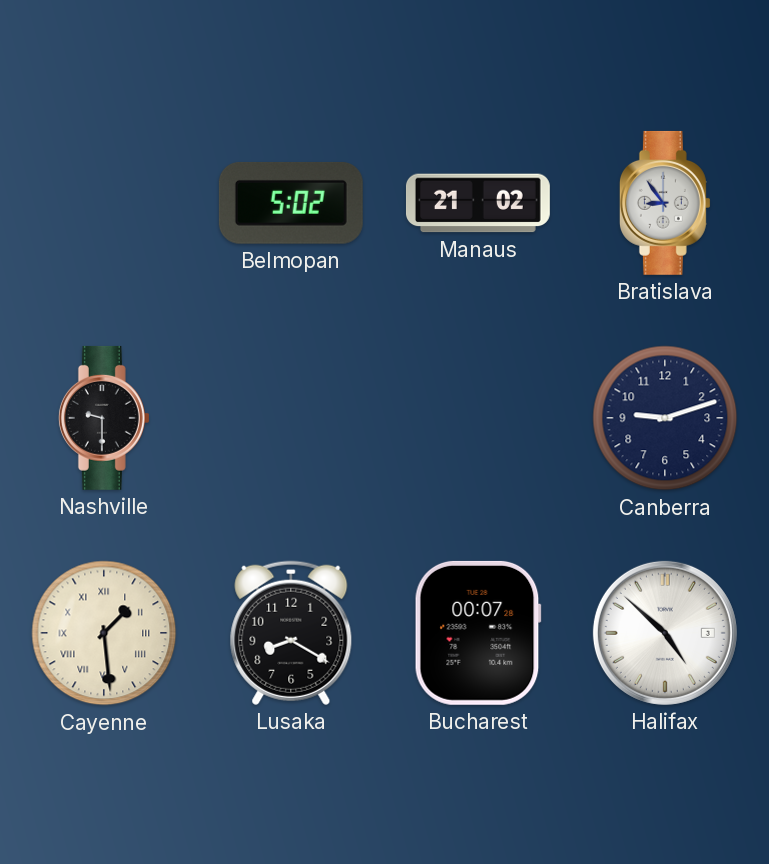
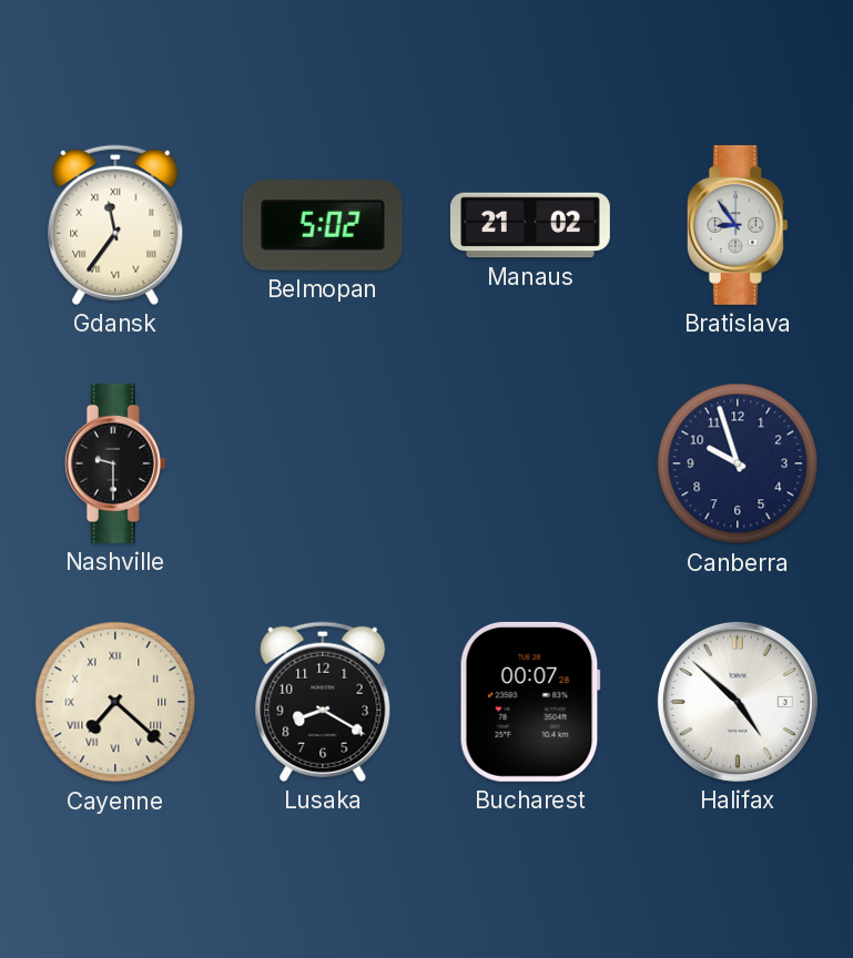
Gdansk: none -> 11:36 (115, 225)
Canberra: 9:12 -> 9:57 (738, 463)
Cayenne: 1:29 -> 7:22 (115, 702)
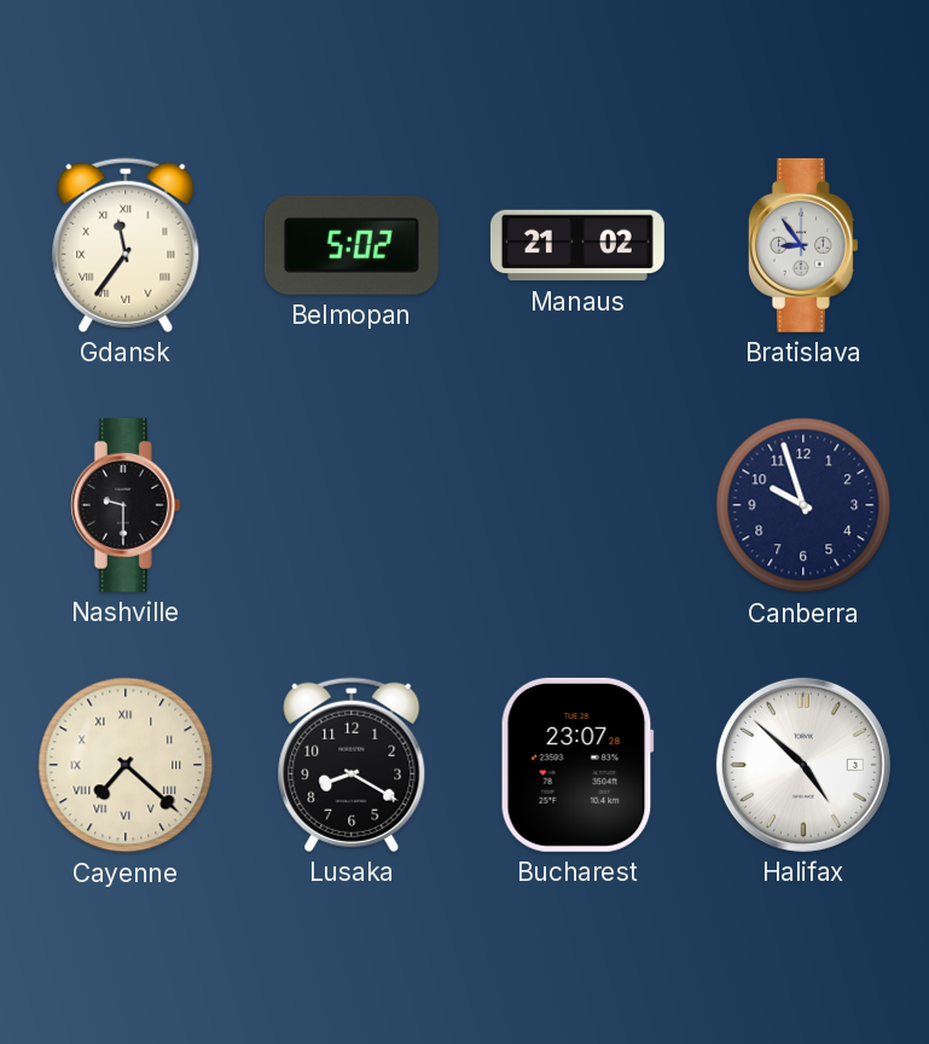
Bucharest: 00:07 -> 23:07 (577, 765)
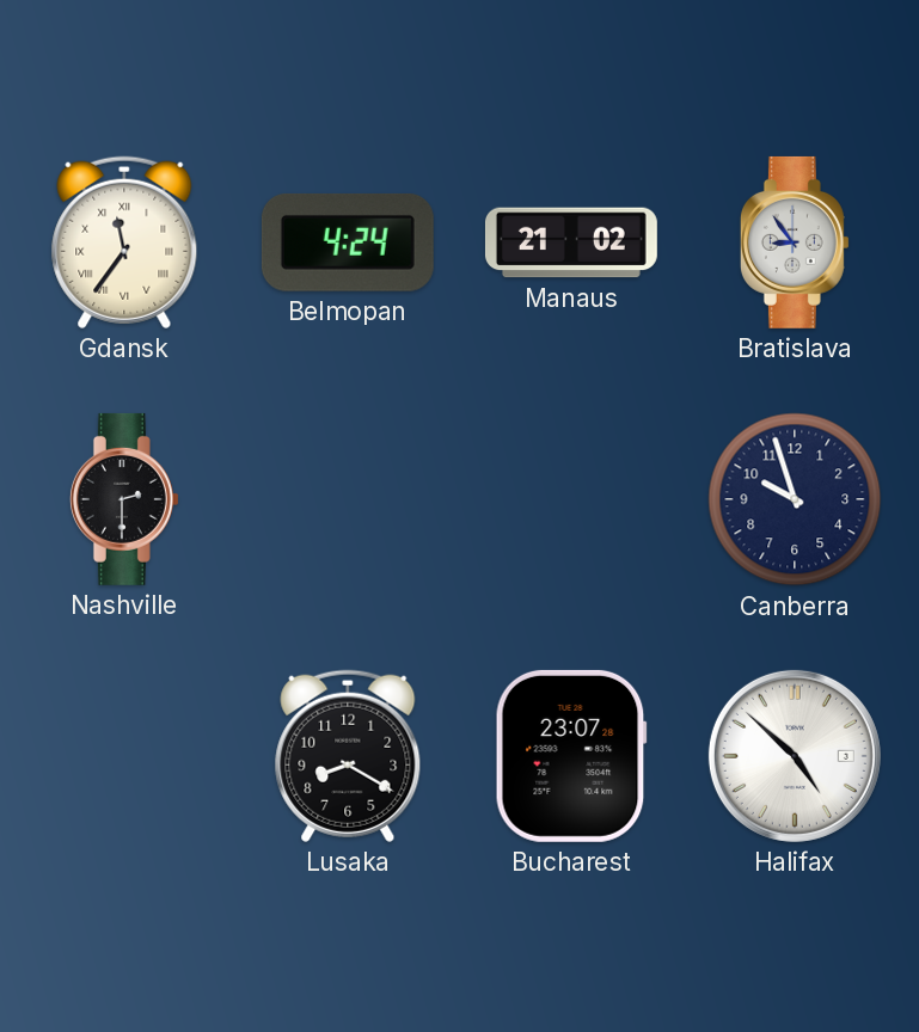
Belmopan: 5:02 -> 4:24 (348, 242)
Nashville: 9:30 -> 2:30 (124, 499)
Cayenne: 7:22 -> none (126, 765)
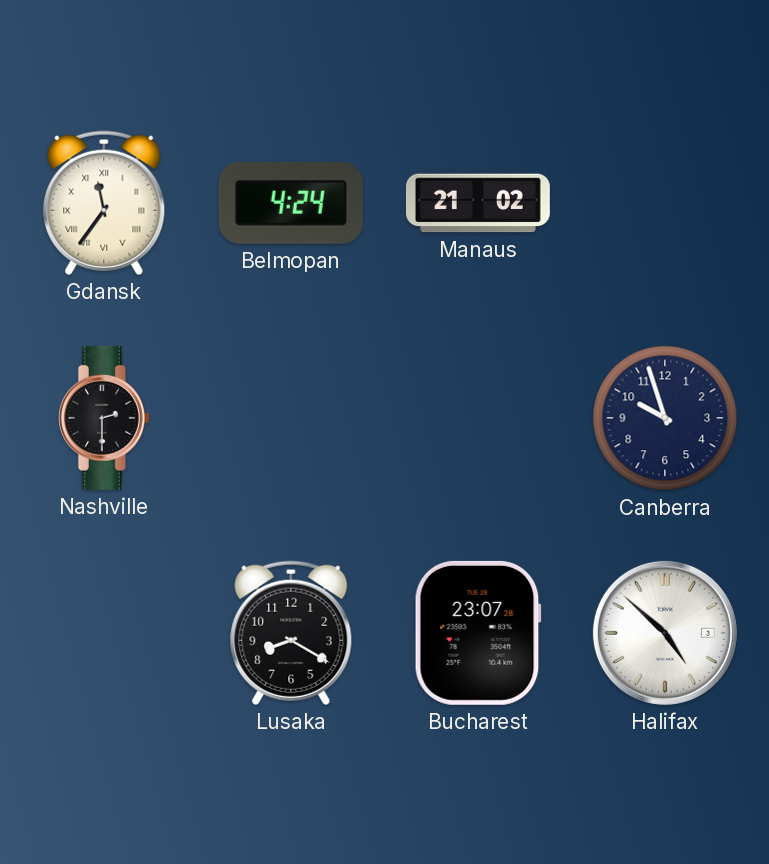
Bratislava: 8:54 -> none (795, 242)
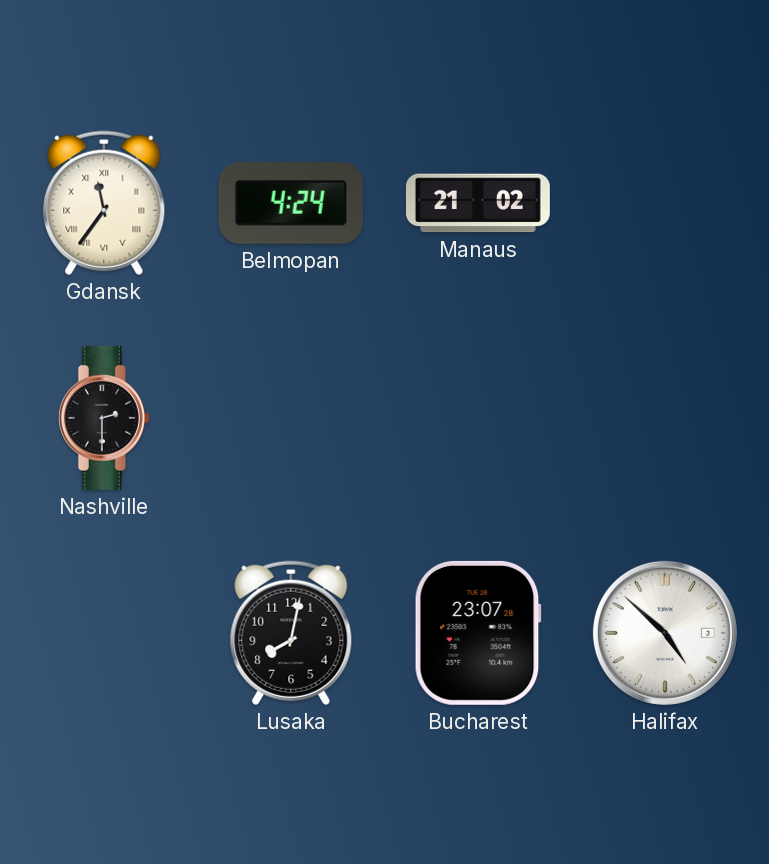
Canberra: 9:57 -> none (665, 418)
Lusaka: 8:20 -> 8:02 (291, 633)
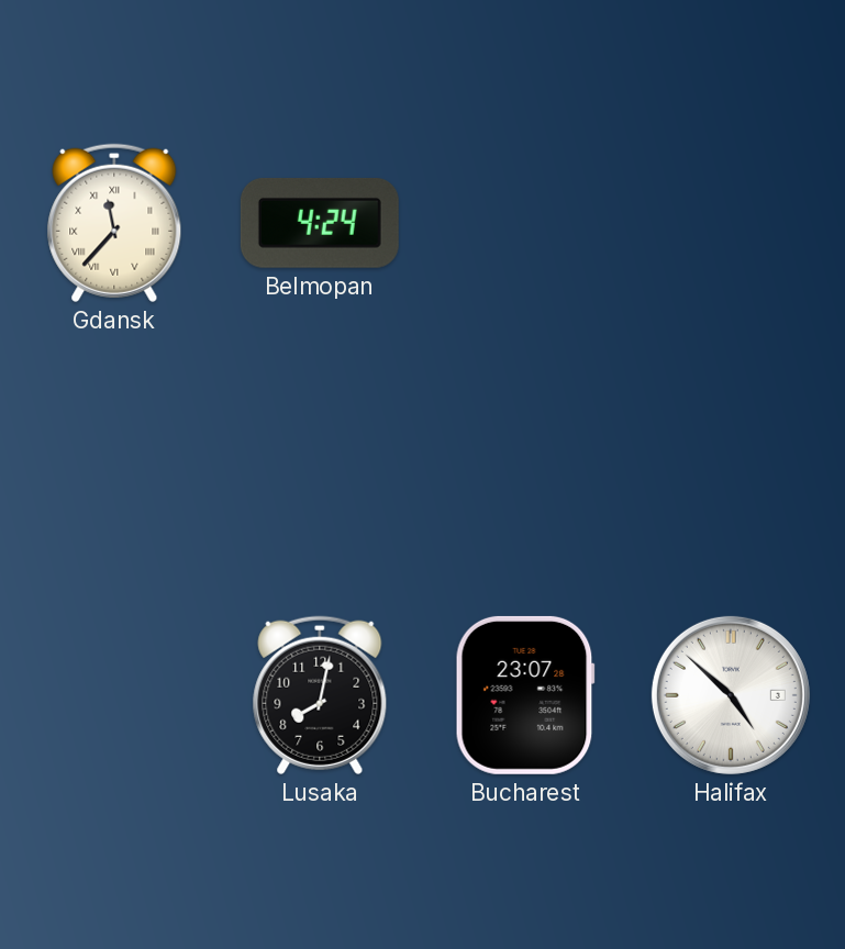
Gdansk: 11:36 -> 11:37 (114, 223)
Manaus: 21:02 -> none (478, 203)
Nashville: 2:30 -> none (104, 418)
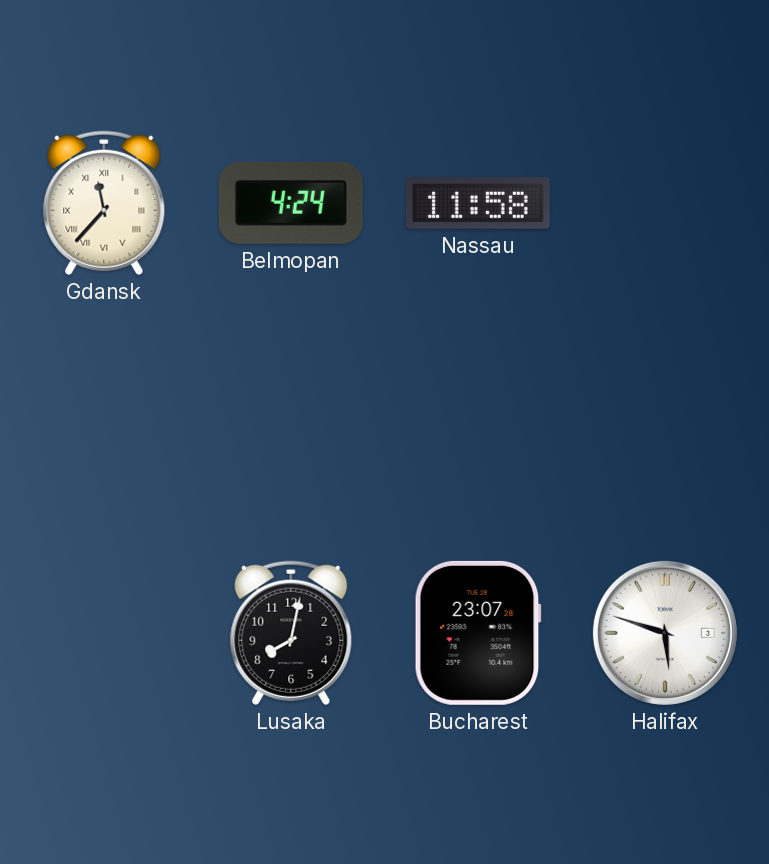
Nassau: none -> 11:58 (478, 203)
Halifax: 4:52 -> 5:48 (665, 633)
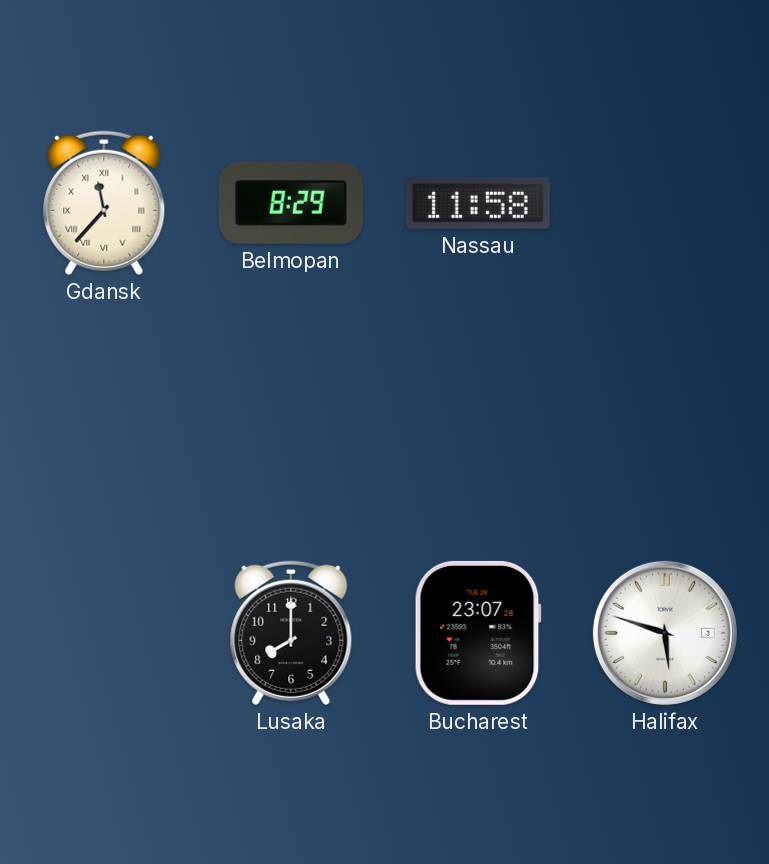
Belmopan: 4:24 -> 8:29 (291, 203)
Lusaka: 8:02 -> 8:00 (291, 633)
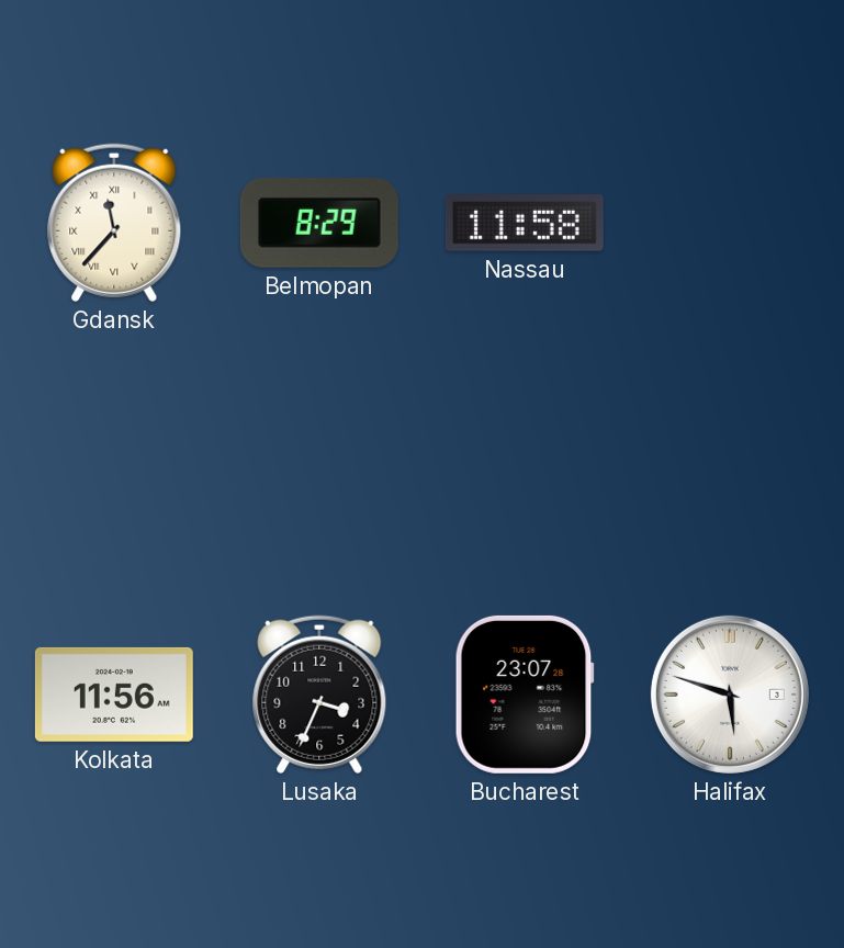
Kolkata: none -> 11:56 (114, 695)
Lusaka: 8:00 -> 3:34 (319, 695)
